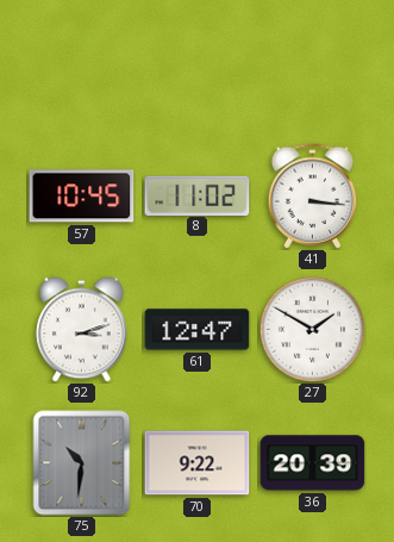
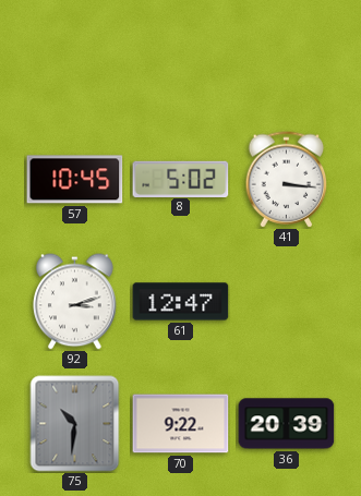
8: 11:02 -> 5:02 (181, 179)
27: 1:50 -> none (312, 329)
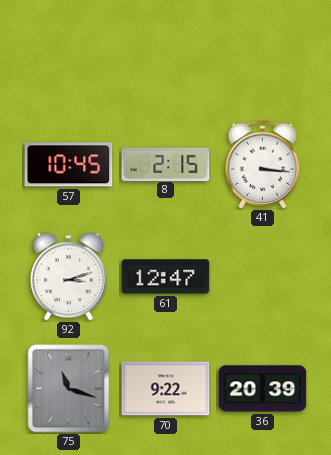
8: 5:02 -> 2:15 (166, 164)
75: 10:31 -> 11:18 (69, 389)
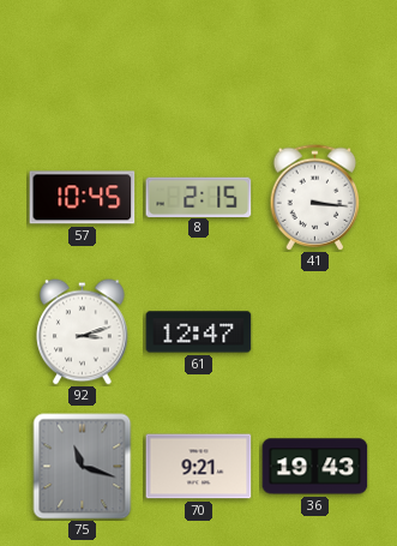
70: 9:22 -> 9:21 (199, 467)
36: 20:39 -> 19:43 (315, 467)
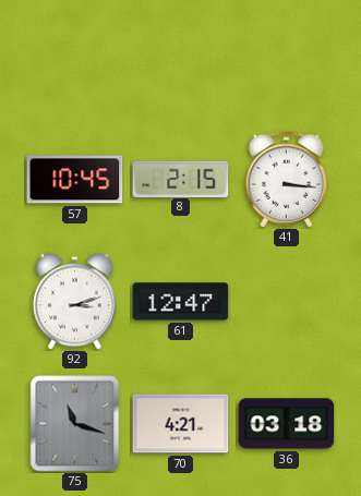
70: 9:21 -> 4:21 (181, 424)
36: 19:43 -> 03:18 (287, 424)
